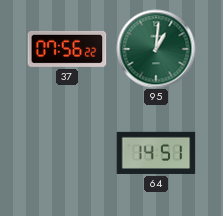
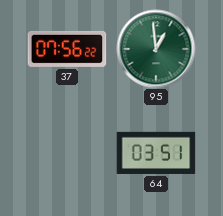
95: 1:01 -> 12:59 (156, 49)
64: 14:51 -> 03:51 (156, 153)
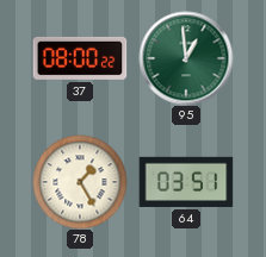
37: 07:56 -> 08:00 (80, 58)
78: none -> 1:25 (80, 182)
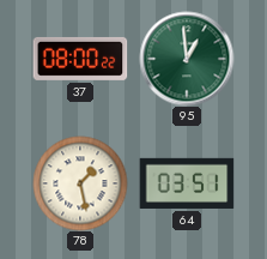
78: 1:25 -> 1:28 (80, 183)
